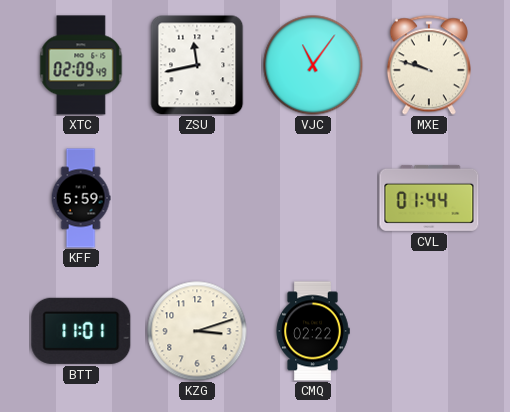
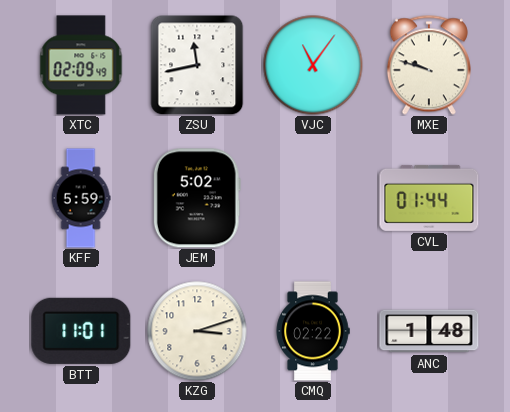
JEM: none -> 5:02 (197, 198)
ANC: none -> 1:48 (429, 331)
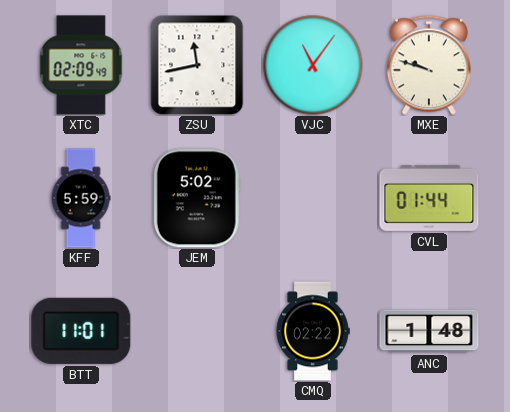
KZG: 3:12 -> none (197, 331)
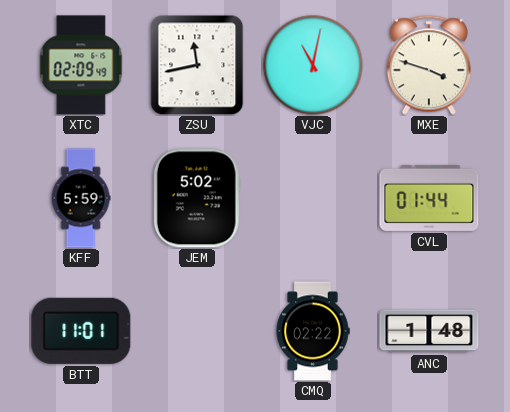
VJC: 11:06 -> 11:02 (313, 65)
MXE: 9:48 -> 3:48 (429, 65)
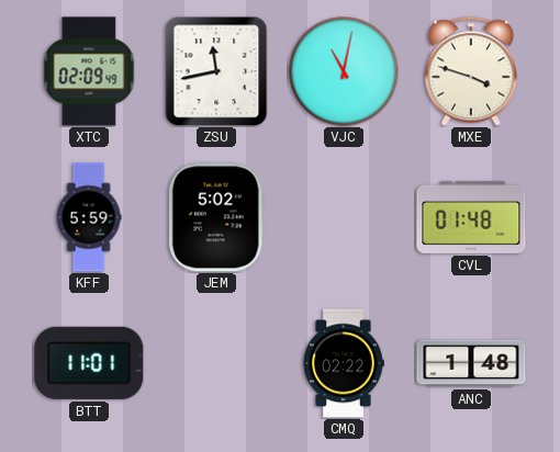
CVL: 01:44 -> 01:48 (471, 217)
